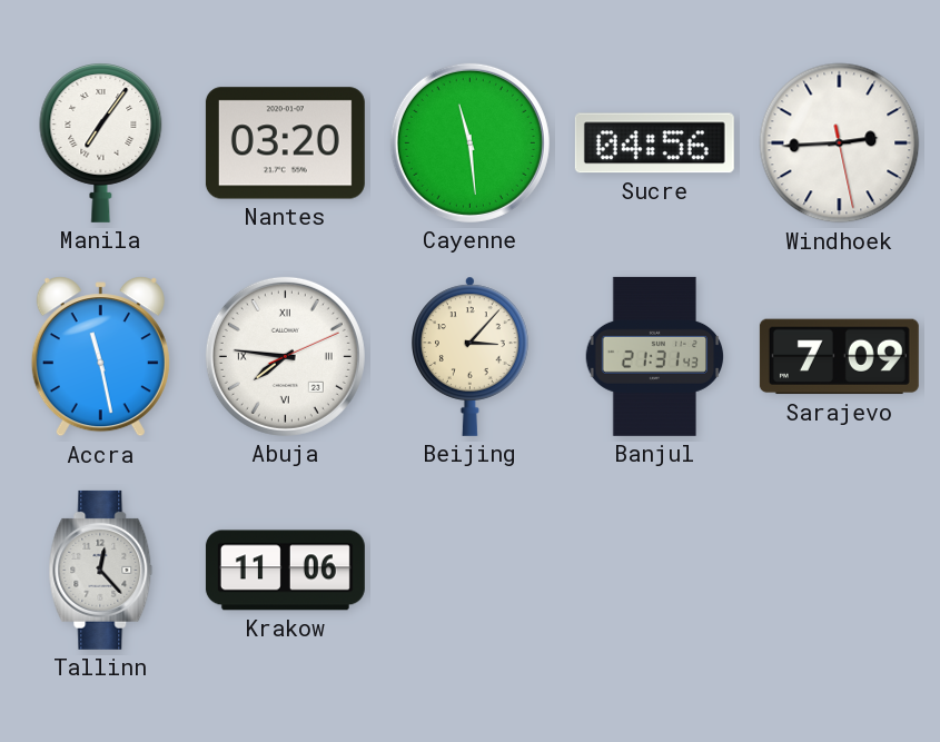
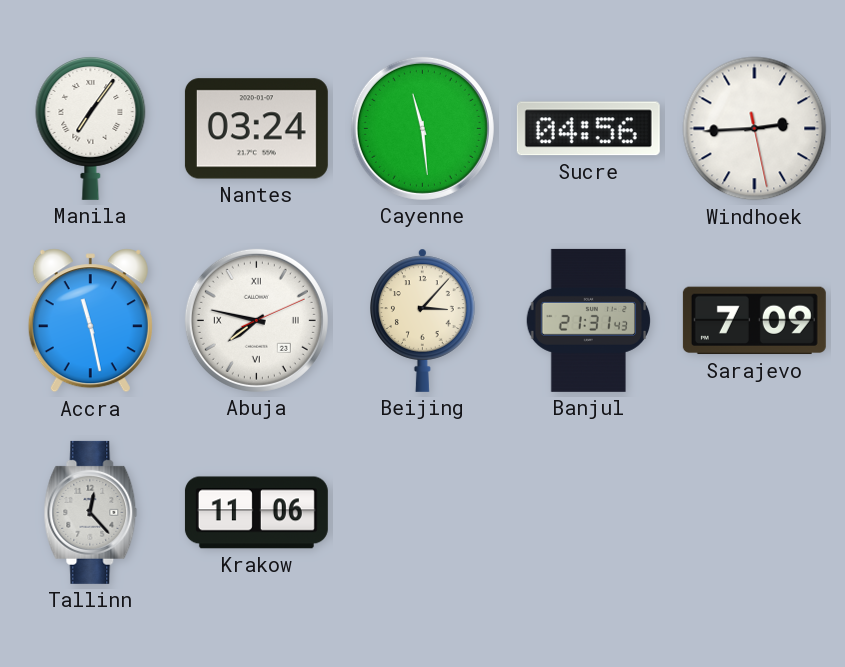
Nantes: 03:20 -> 03:24 (256, 129)
Abuja: 7:46 -> 7:47 (256, 320)
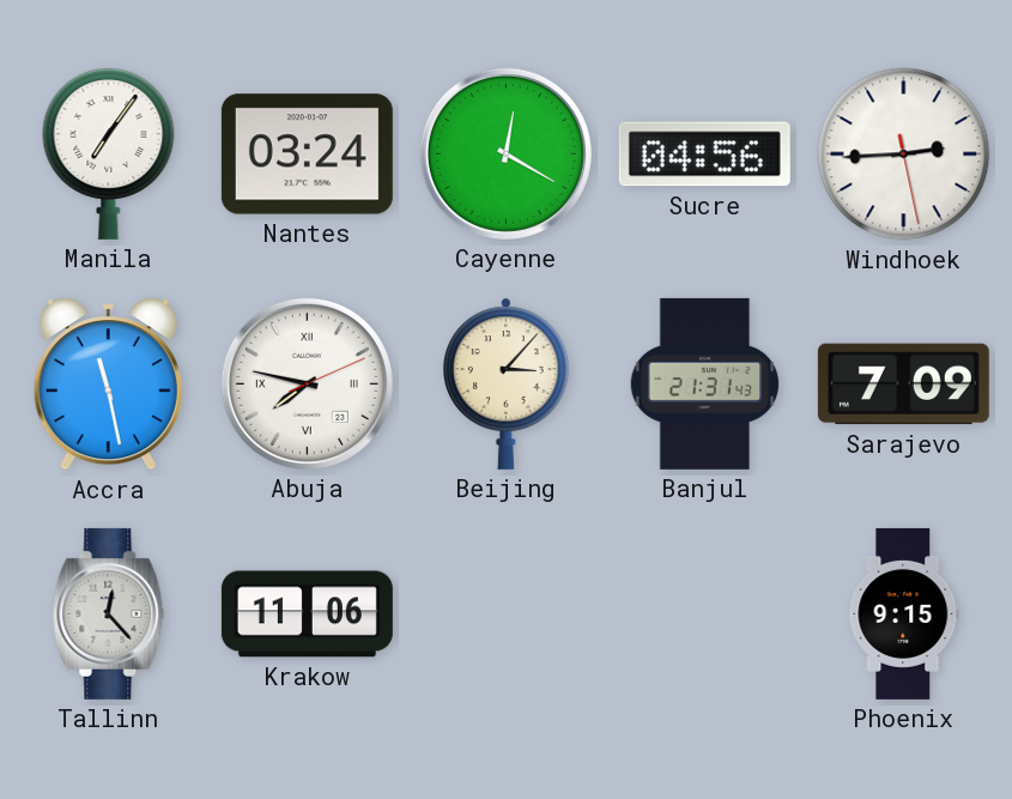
Cayenne: 11:29 -> 12:20 (505, 153)
Phoenix: none -> 9:15 (904, 613)
